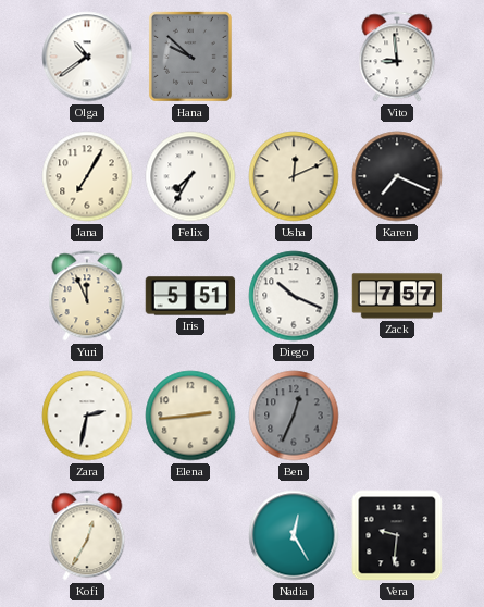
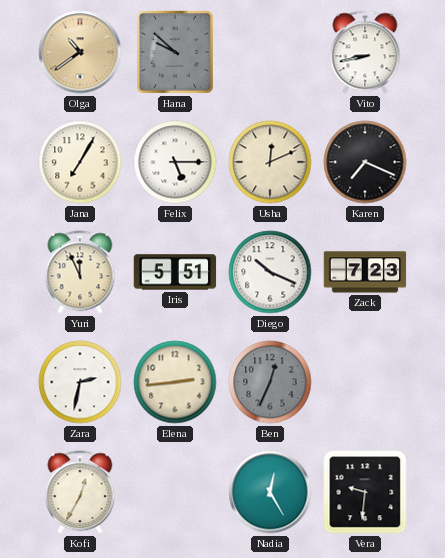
Olga dial: white -> champagne (80, 52)
Vito: 8:59 -> 8:43 (365, 52)
Felix: 7:35 -> 5:15 (175, 162)
Zack: 7:57 -> 7:23 (365, 272)
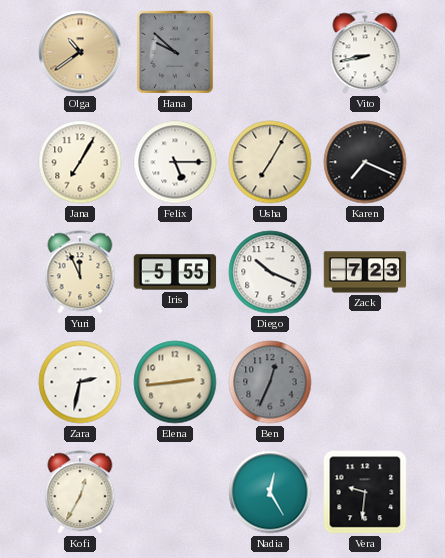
Usha: 12:11 -> 7:05 (270, 162)
Iris: 5:51 -> 5:55 (175, 272)
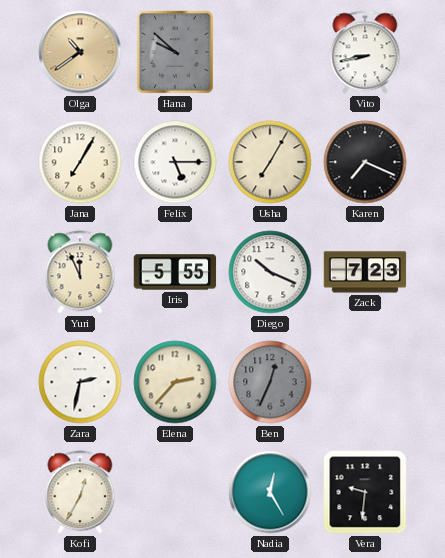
Elena: 2:44 -> 2:37 (175, 382)
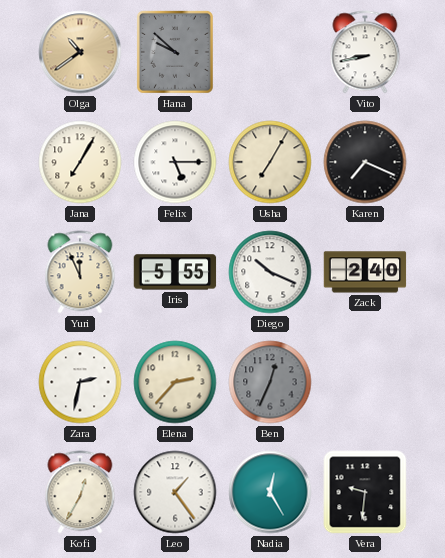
Zack: 7:23 -> 2:40 (365, 272)
Leo: none -> 1:24 (175, 492)
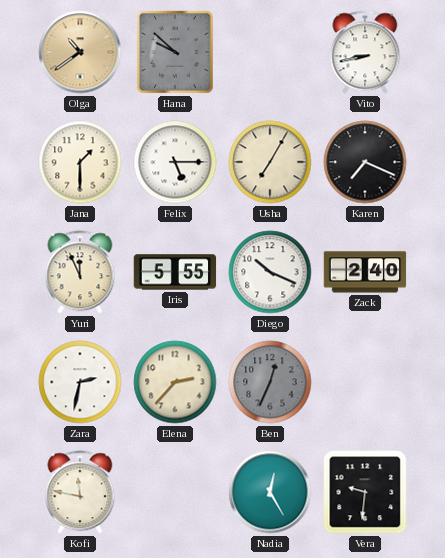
Jana: 7:05 -> 1:30 (80, 162)
Kofi: 12:35 -> 11:47 (80, 492)
Leo: 1:24 -> none (175, 492)
